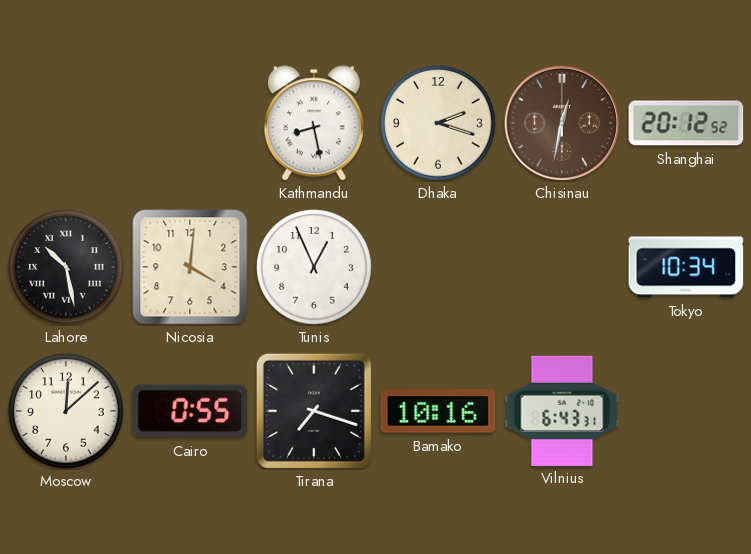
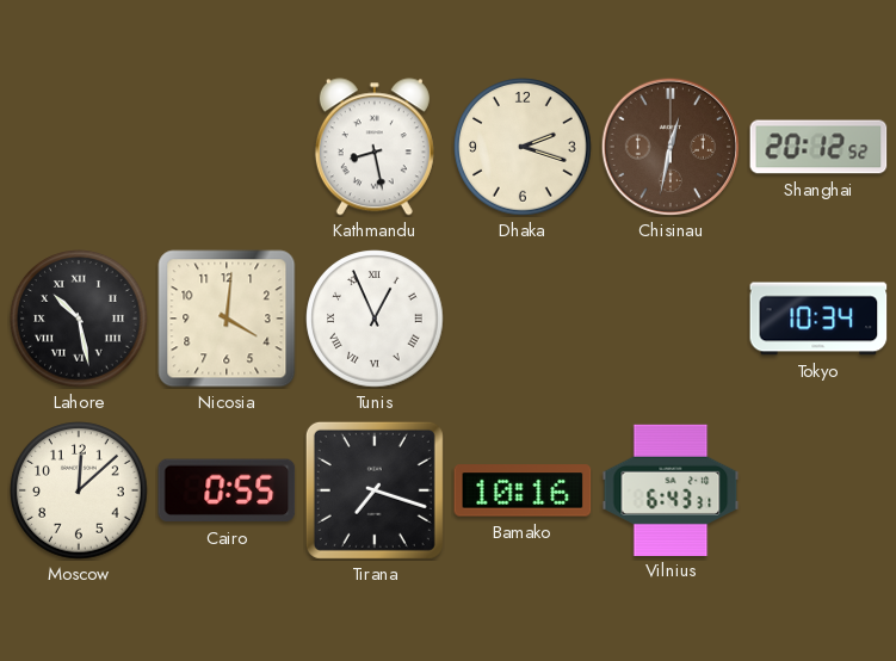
Tunis numerals: Arabic -> Roman (375, 319)
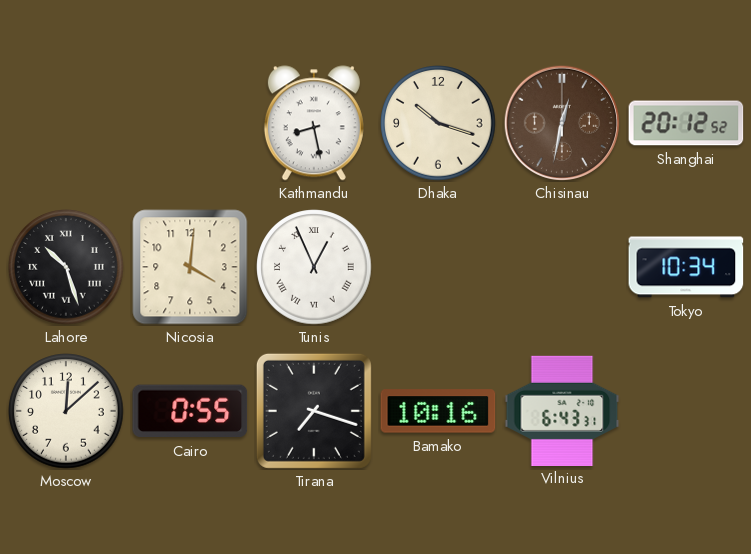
Dhaka: 2:18 -> 10:18 (438, 123)
Lahore: 10:28 -> 10:27 (66, 267)
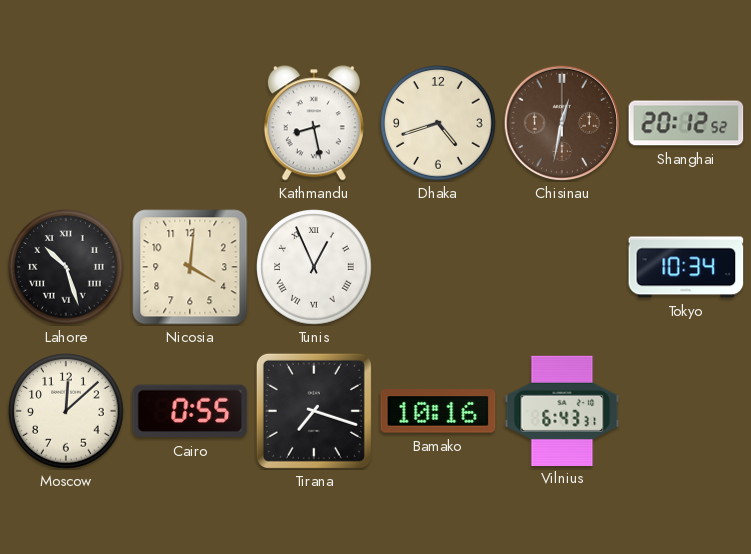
Dhaka: 10:18 -> 4:42 (438, 123)
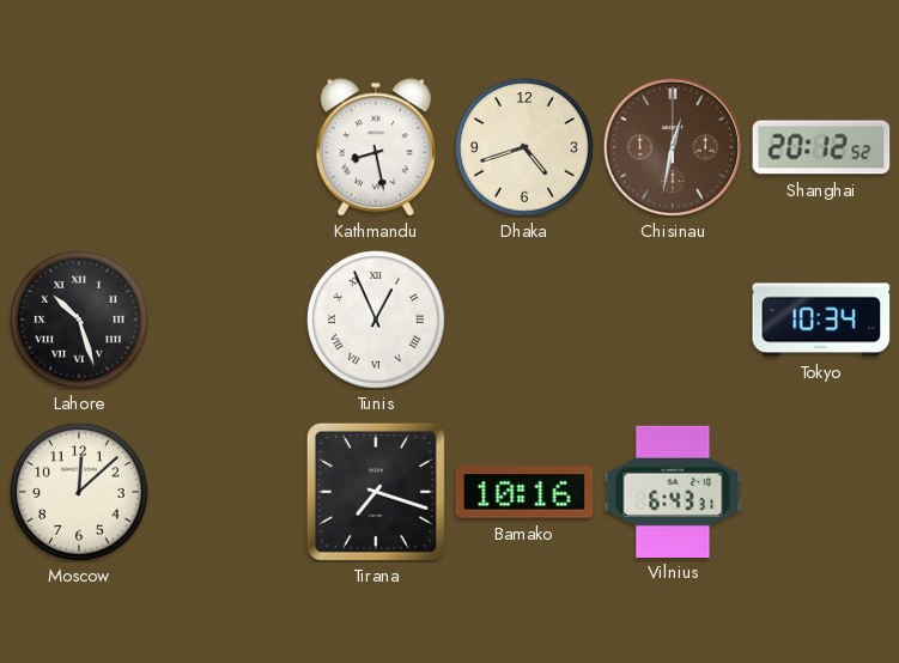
Nicosia: 4:01 -> none (190, 267)
Cairo: 0:55 -> none (190, 411)
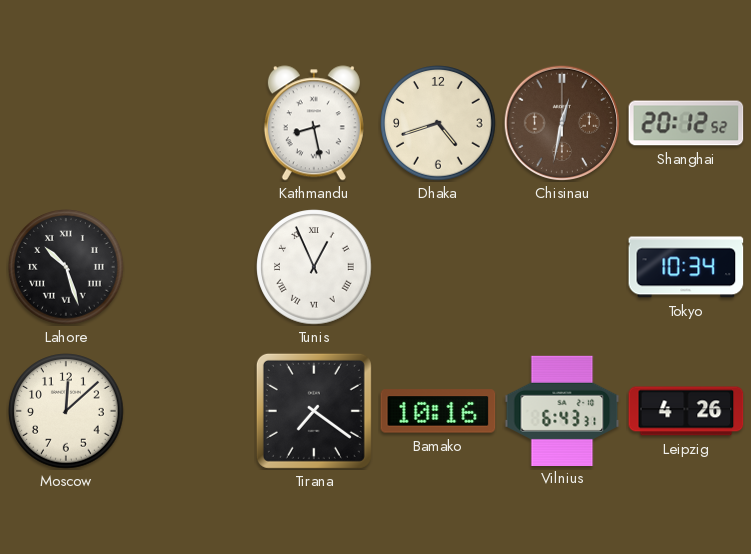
Tirana: 7:18 -> 7:21 (314, 411)
Leipzig: none -> 4:26 (686, 411)
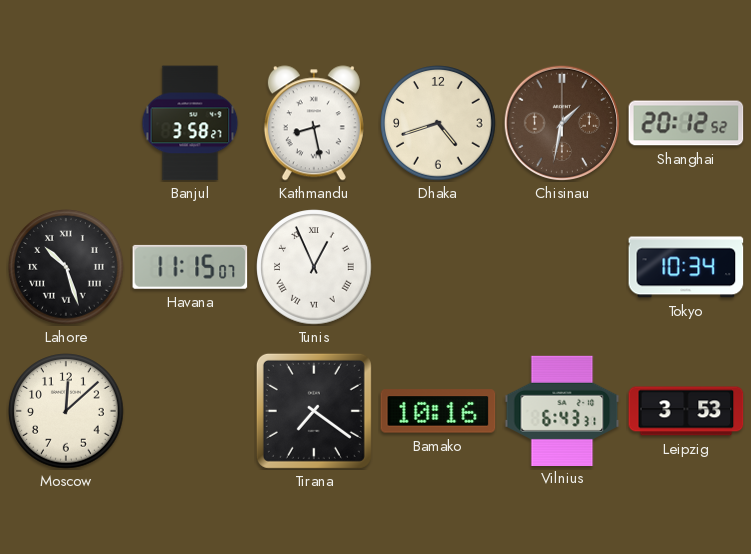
Banjul: none -> 3:58 (190, 123)
Chisinau: 12:32 -> 1:32 (561, 122)
Havana: none -> 11:15 (190, 267)
Leipzig: 4:26 -> 3:53 (686, 411)
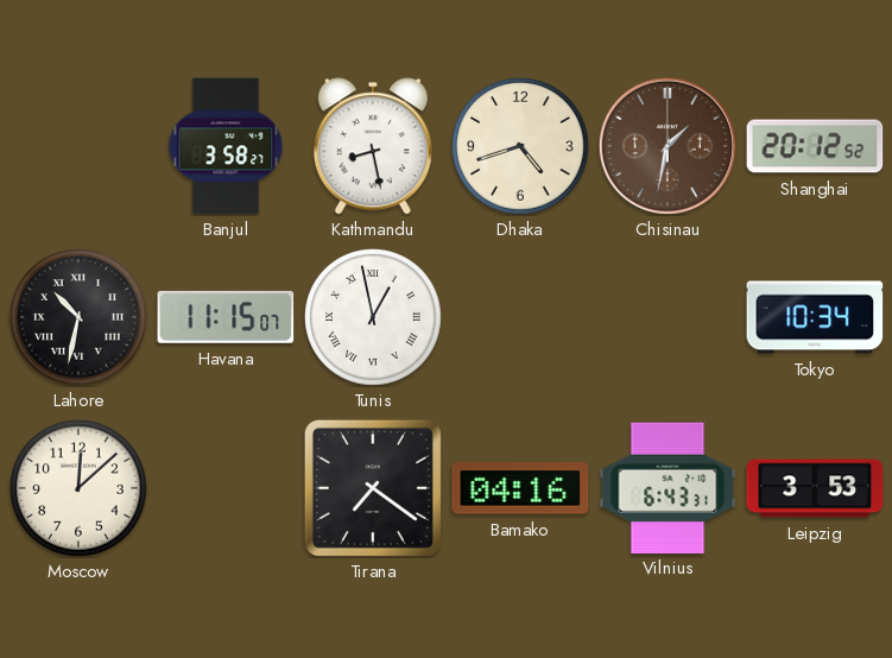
Lahore: 10:27 -> 10:32 (78, 317)
Tunis: 12:56 -> 12:58 (373, 317)
Bamako: 10:16 -> 04:16 (520, 488)
